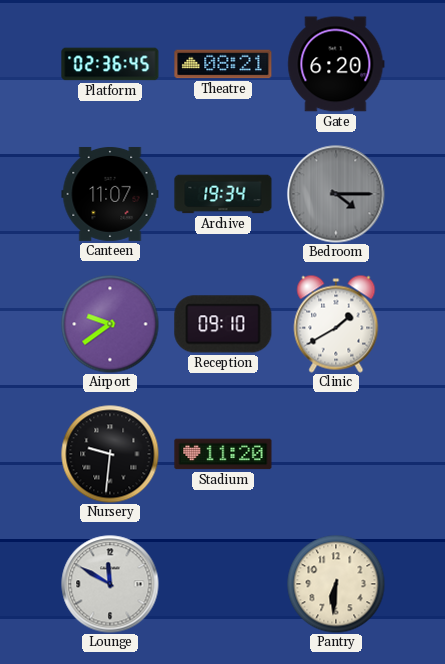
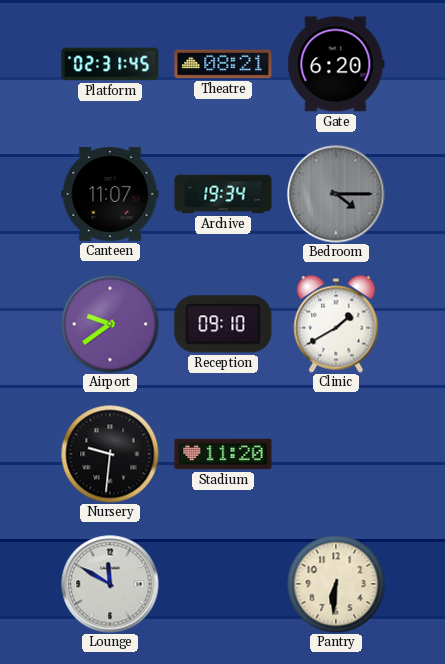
Platform: 02:36 -> 02:31 (110, 64)
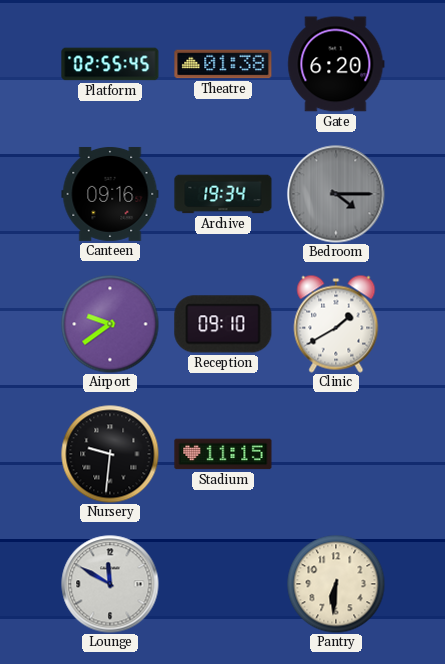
Platform: 02:31 -> 02:55 (110, 64)
Theatre: 08:21 -> 01:38 (223, 64)
Canteen: 11:07 -> 09:16 (110, 194)
Stadium: 11:20 -> 11:15 (223, 454)
